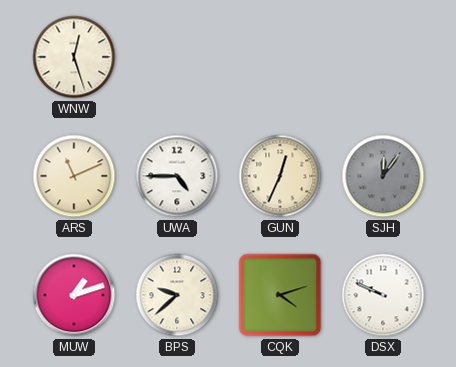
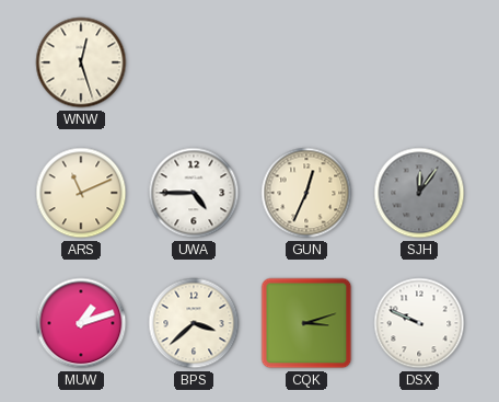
BPS: 9:38 -> 3:38 (194, 323)
CQK: 4:12 -> 3:12 (306, 323)
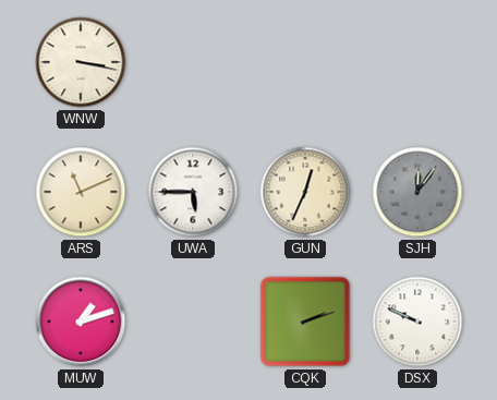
WNW: 12:27 -> 3:17 (81, 62)
UWA: 4:45 -> 5:45 (193, 192)
BPS: 3:38 -> none (194, 323)
CQK: 3:12 -> 2:12 (305, 322)
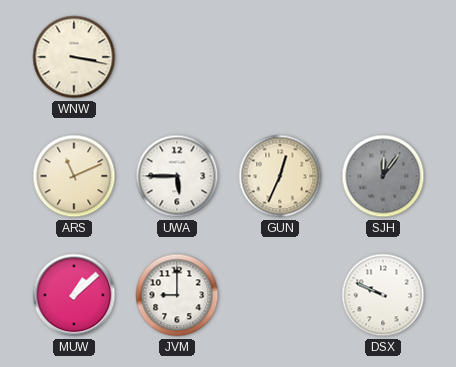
MUW: 1:12 -> 1:08 (74, 295)
JVM: none -> 9:00 (177, 295)
CQK: 2:12 -> none (305, 322)
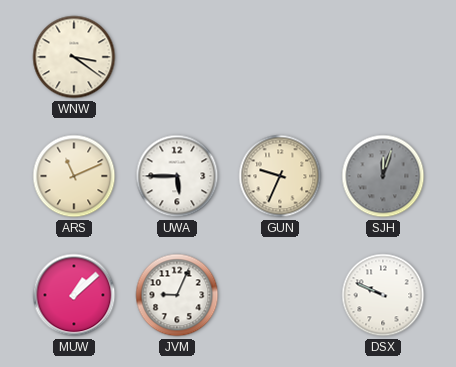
WNW: 3:17 -> 3:21 (74, 57)
GUN: 12:34 -> 9:34 (280, 176)
SJH: 12:06 -> 12:03 (383, 176)
JVM: 9:00 -> 9:04 (177, 295)
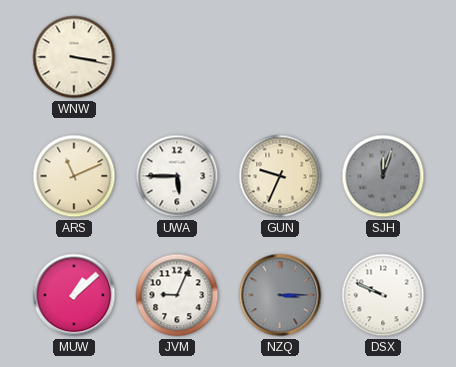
WNW: 3:21 -> 3:17 (74, 57)
NZQ: none -> 3:15 (280, 295)
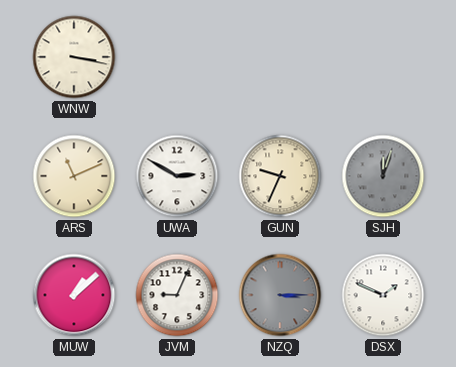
UWA: 5:45 -> 2:50 (177, 176)
DSX: 9:49 -> 1:49 (383, 295)
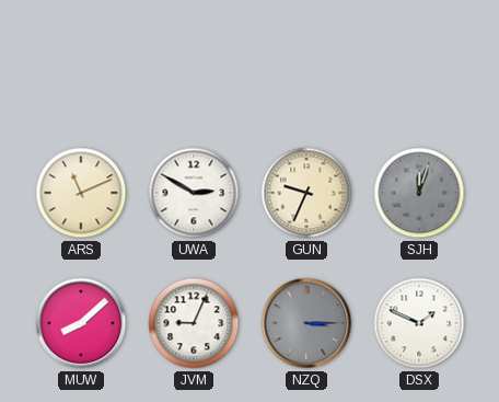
WNW: 3:17 -> none (74, 57)
MUW: 1:08 -> 8:08 (81, 323)
